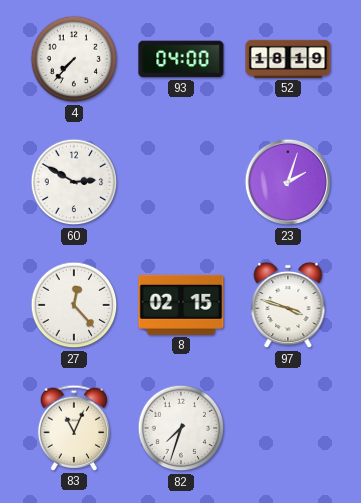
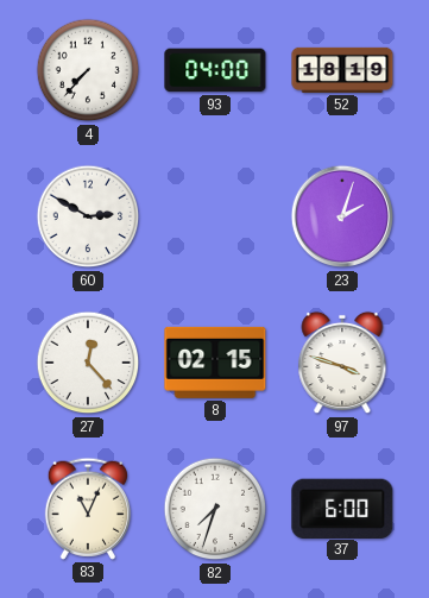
37: none -> 6:00 (342, 508)
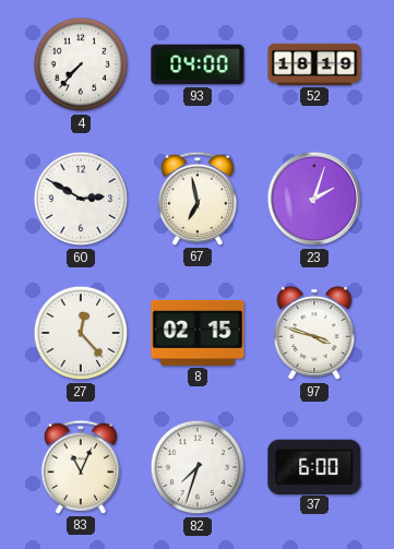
67: none -> 6:58 (196, 199)
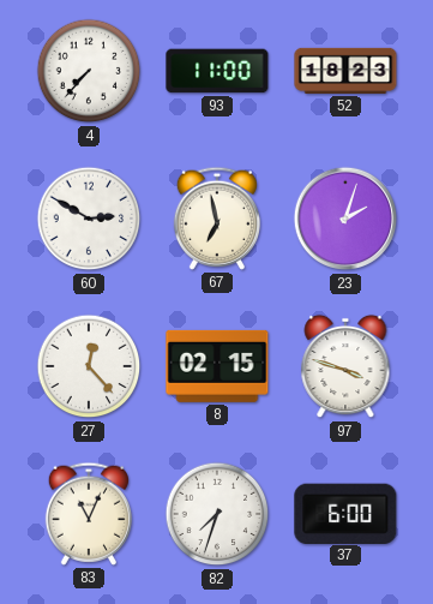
93: 04:00 -> 11:00 (217, 71)
52: 18:19 -> 18:23 (345, 71)
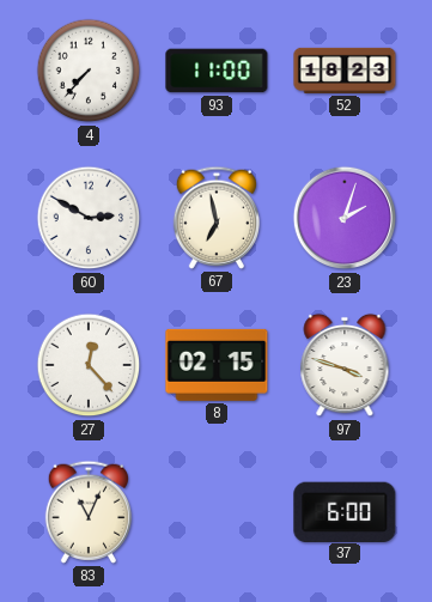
82: 7:33 -> none (217, 514)
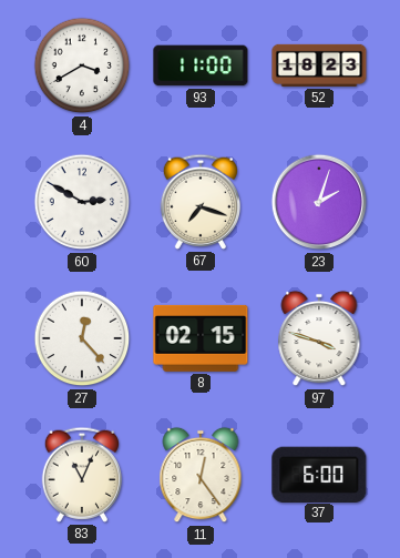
4: 7:37 -> 3:40 (82, 65)
67: 6:58 -> 7:18 (199, 202)
11: none -> 12:24 (201, 475)
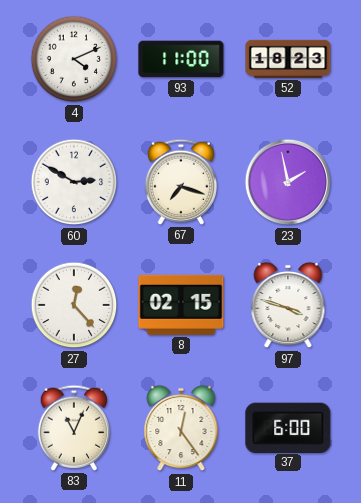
4: 3:40 -> 4:11 (74, 59)
23: 2:03 -> 1:58 (288, 182)
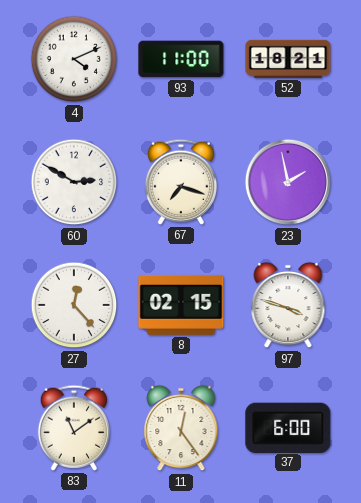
52: 18:23 -> 18:21 (288, 59)
83: 11:04 -> 11:09 (73, 428)
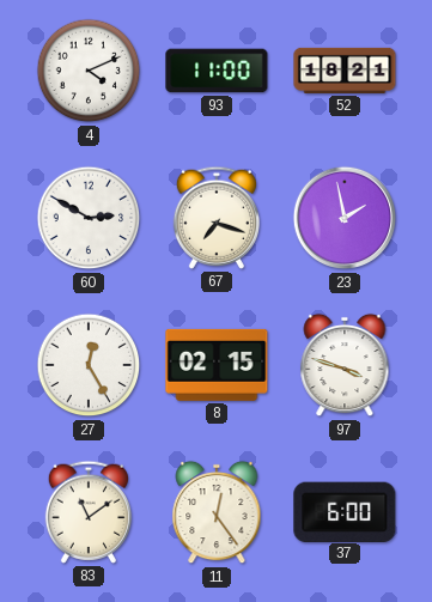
27: 12:23 -> 12:25 (89, 365)
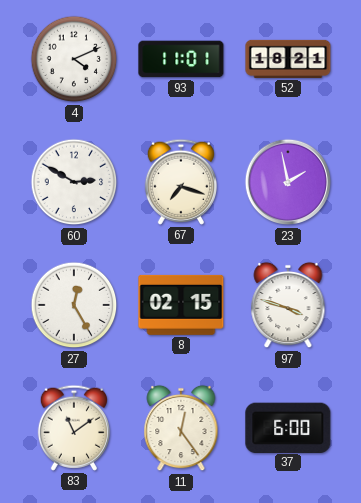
93: 11:00 -> 11:01 (181, 59)
